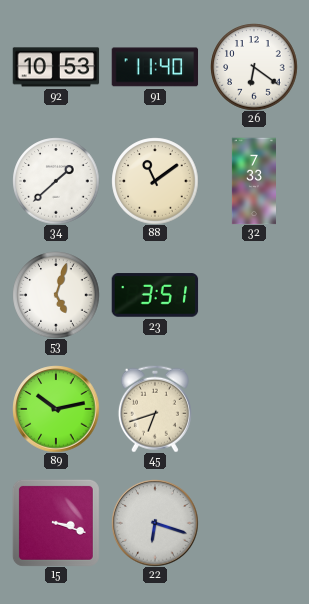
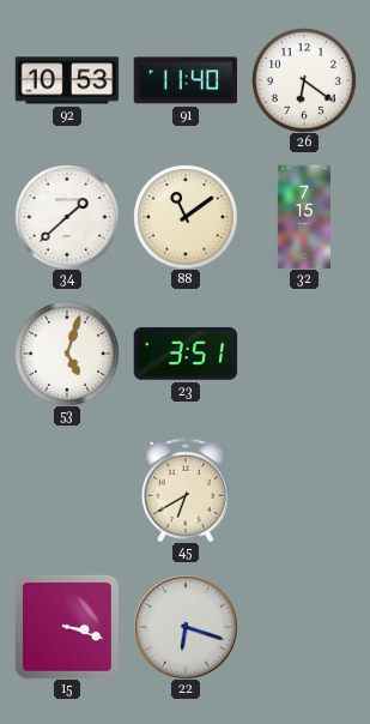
32: 7:33 -> 7:15 (303, 217)
89: 10:13 -> none (56, 409)
45: 6:42 -> 6:40 (186, 490)
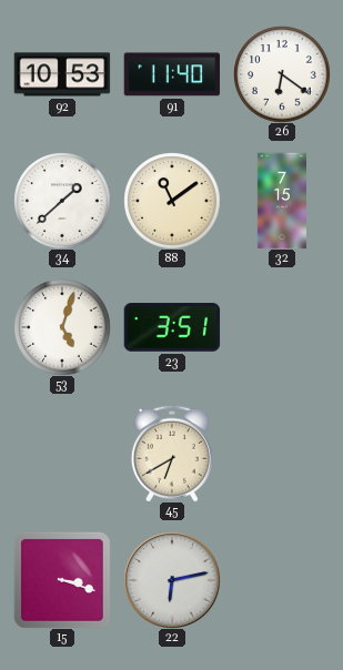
22: 6:18 -> 6:13 (172, 580)
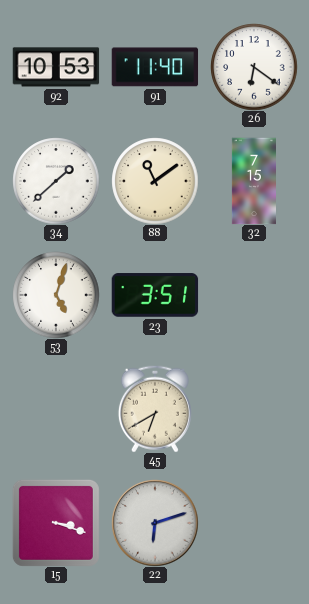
22: 6:13 -> 6:12 (155, 523)
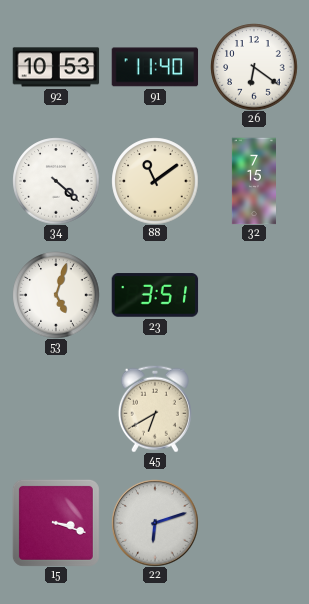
34: 1:38 -> 4:22 (56, 181)
